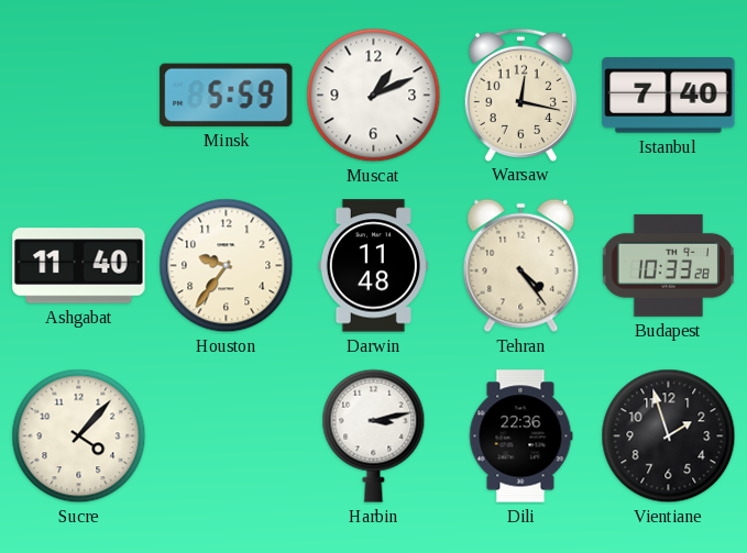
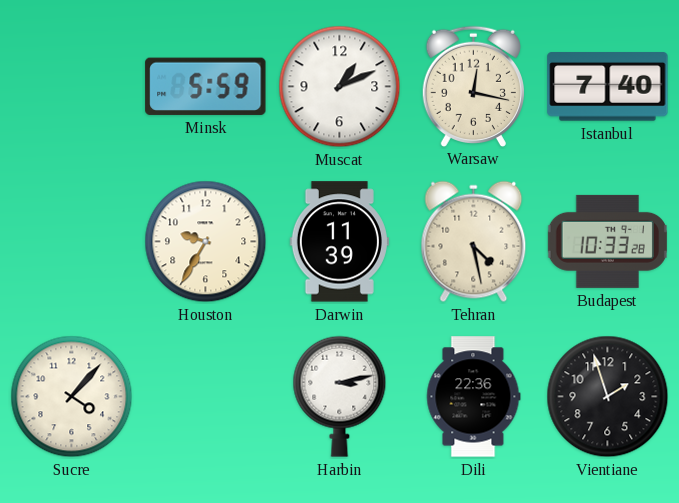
Ashgabat: 11:40 -> none (79, 266)
Houston: 9:36 -> 9:35 (206, 242)
Darwin: 11:48 -> 11:39 (339, 242)
Tehran: 4:24 -> 4:28 (474, 242)
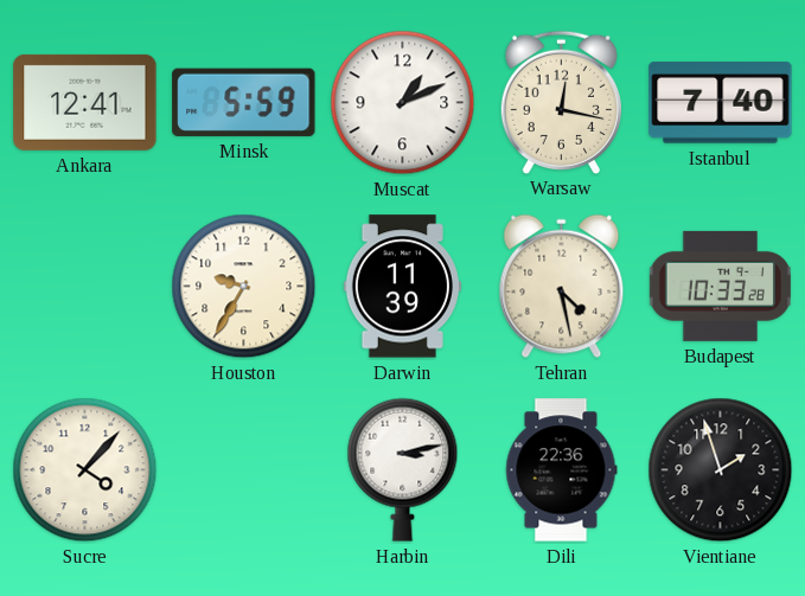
Ankara: none -> 12:41 (85, 102)
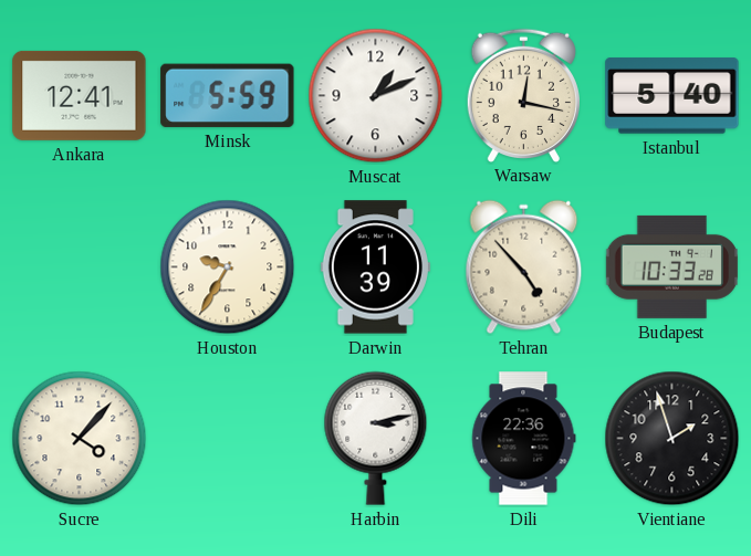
Istanbul: 7:40 -> 5:40 (672, 96)
Tehran: 4:28 -> 4:53 (524, 267)
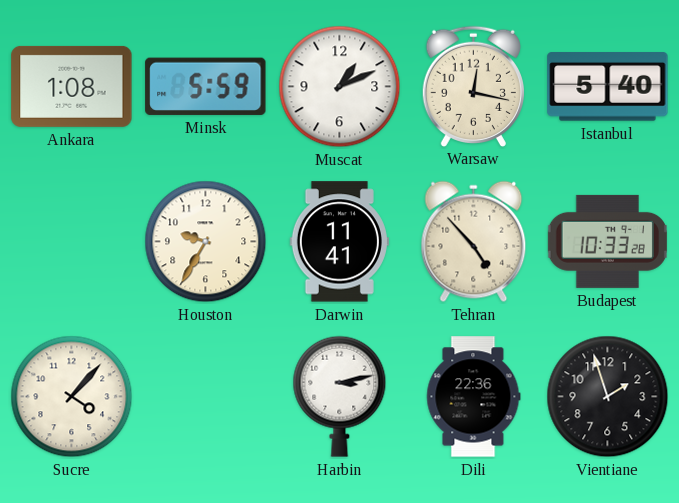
Ankara: 12:41 -> 1:08 (72, 86)
Darwin: 11:39 -> 11:41 (339, 242)
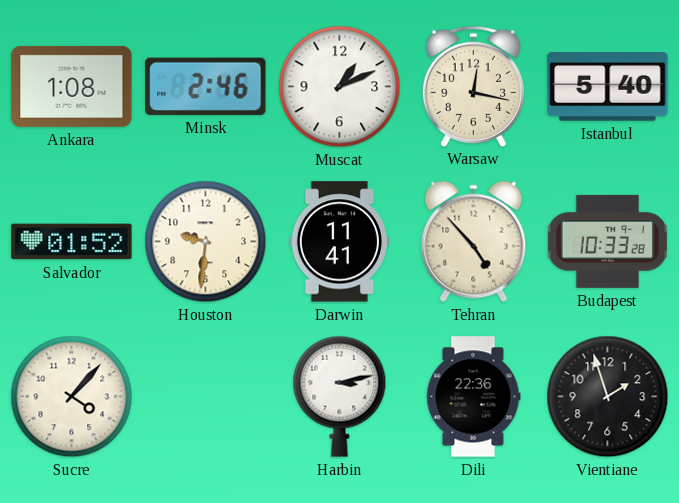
Minsk: 5:59 -> 2:46 (206, 86)
Salvador: none -> 01:52 (72, 242)
Houston: 9:35 -> 9:31 (206, 242)
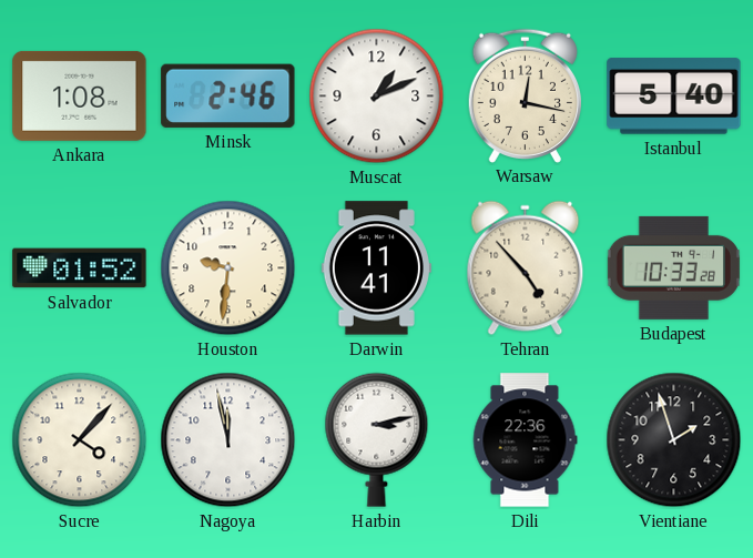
Nagoya: none -> 11:58 (228, 440)
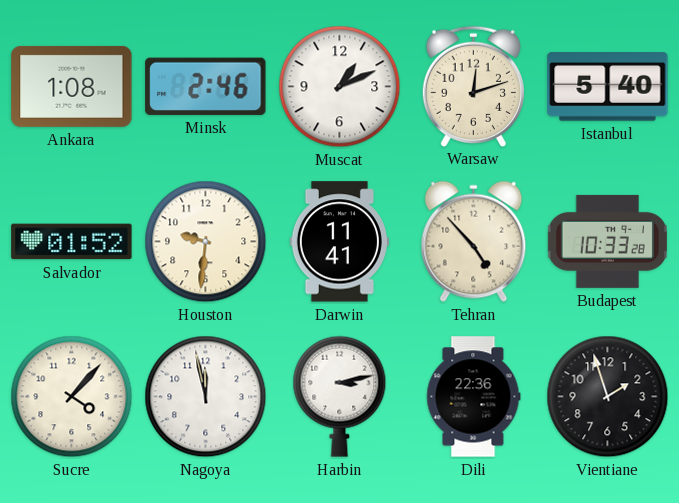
Warsaw: 12:17 -> 12:12 (473, 86)
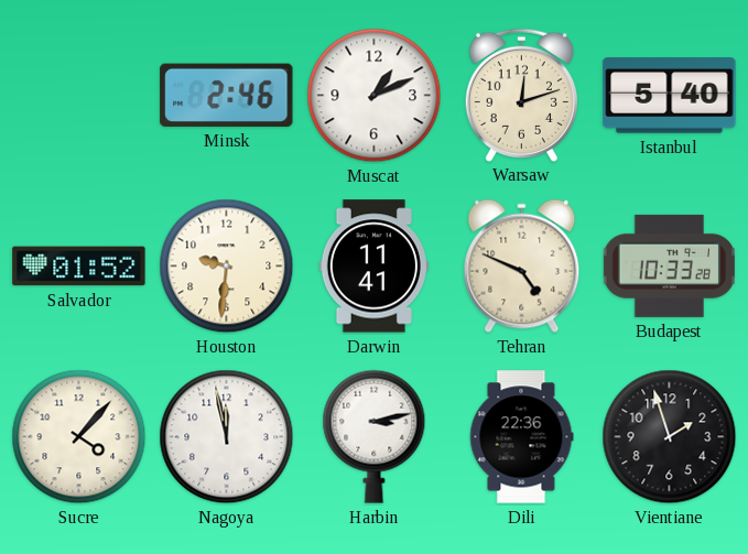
Ankara: 1:08 -> none (72, 86)
Tehran: 4:53 -> 4:49 (522, 267)
